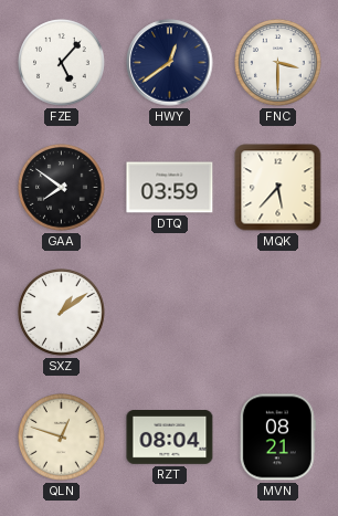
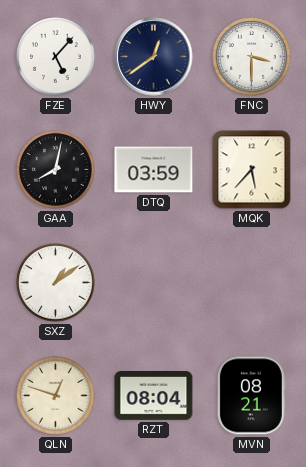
GAA: 7:51 -> 8:02 (56, 170)
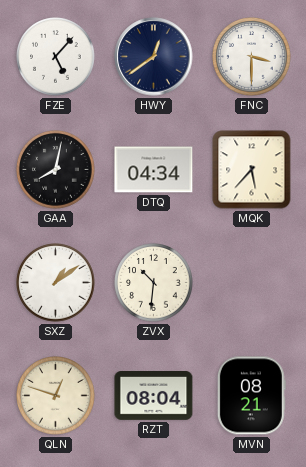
DTQ: 03:59 -> 04:34 (154, 170)
ZVX: none -> 10:31 (154, 283)
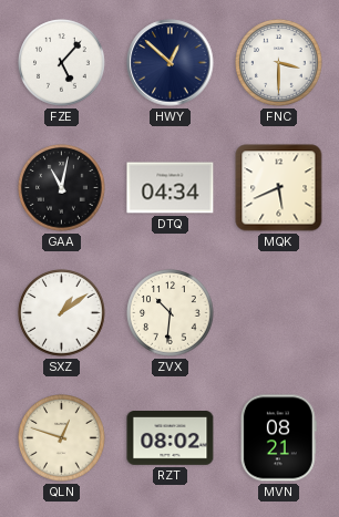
HWY: 12:39 -> 12:52 (171, 63)
GAA: 8:02 -> 11:02 (62, 188)
MQK: 5:37 -> 5:41 (279, 188)
RZT: 08:04 -> 08:02 (171, 438)
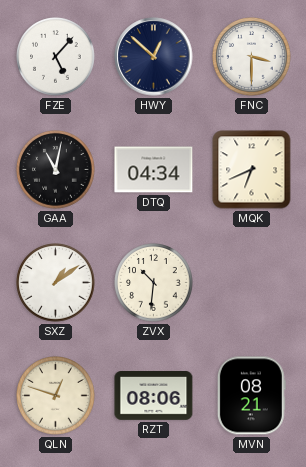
MQK: 5:41 -> 6:41 (252, 170)
RZT: 08:02 -> 08:06 (154, 396)
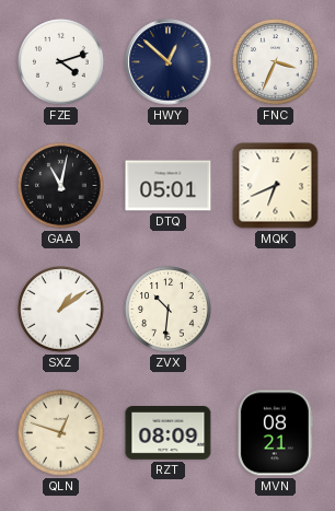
FZE: 5:07 -> 4:12 (61, 62)
FNC: 3:30 -> 3:34 (276, 62)
DTQ: 04:34 -> 05:01 (169, 186)
RZT: 08:06 -> 08:09 (169, 433)
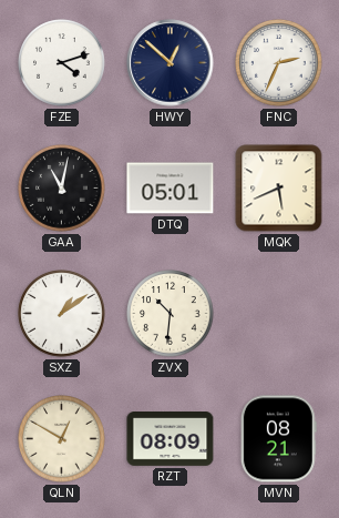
FNC: 3:34 -> 2:34 (279, 63)
MQK: 6:41 -> 5:41 (279, 189)
QLN: 12:48 -> 12:50 (62, 439)
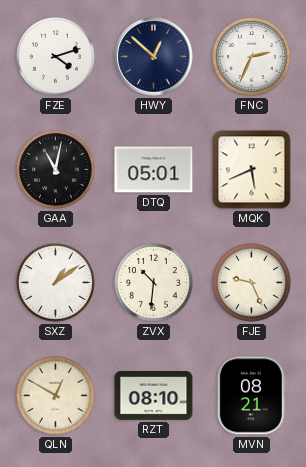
FJE: none -> 9:26 (252, 283)
RZT: 08:09 -> 08:10 (154, 396)
